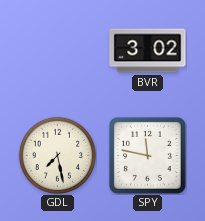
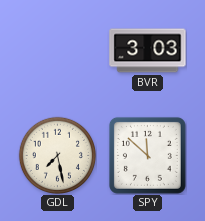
BVR: 3:02 -> 3:03 (148, 51)
SPY: 11:47 -> 11:52 (147, 155)
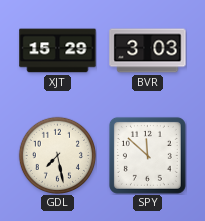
XJT: none -> 15:29 (58, 51)
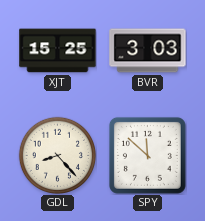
XJT: 15:29 -> 15:25 (58, 51)
GDL: 7:28 -> 8:23 (57, 155)
